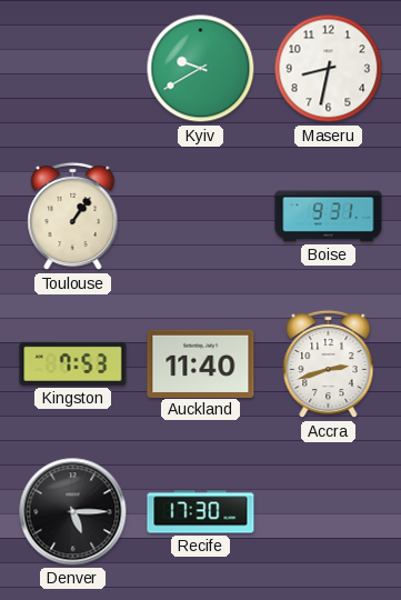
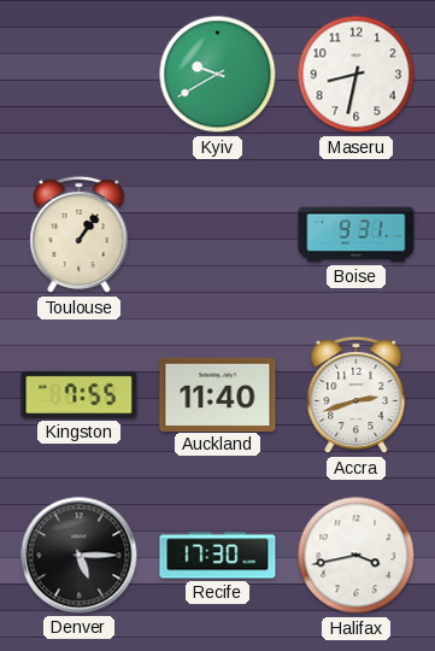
Kingston: 7:53 -> 7:55 (80, 394)
Halifax: none -> 3:43 (357, 556)
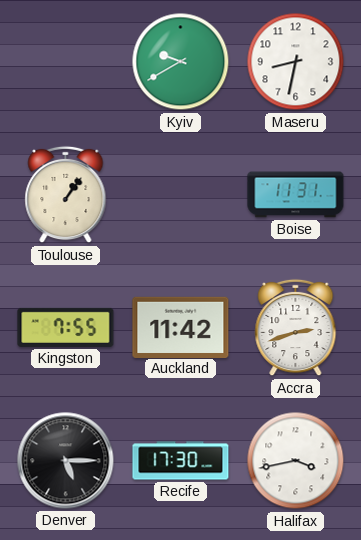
Boise: 9:31 -> 11:31 (296, 195)
Auckland: 11:40 -> 11:42 (181, 327)
